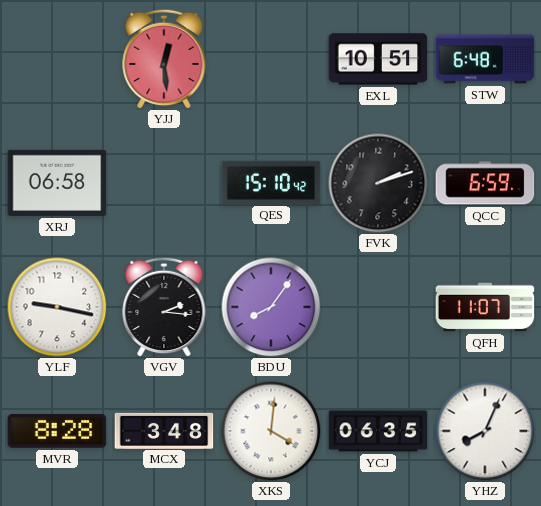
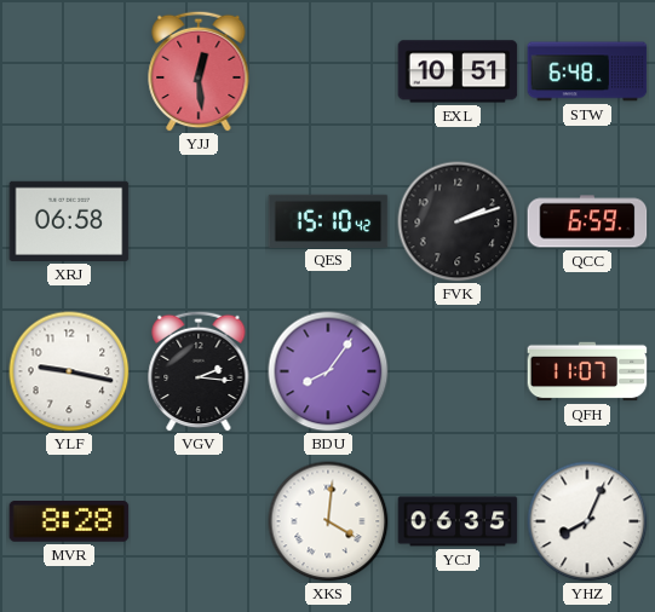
MCX: 3:48 -> none (164, 430)
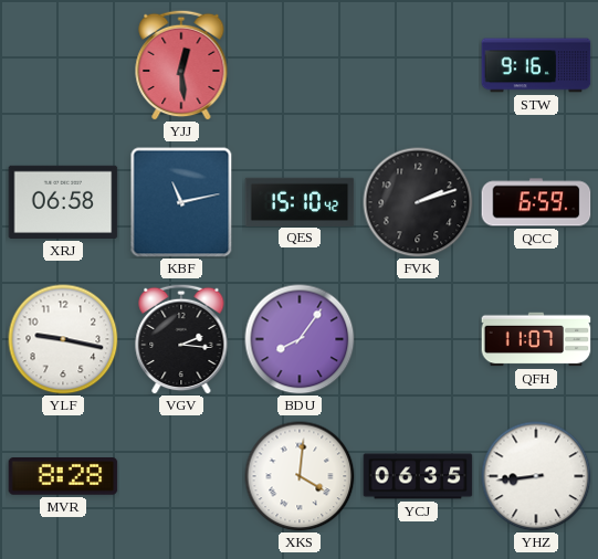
EXL: 10:51 -> none (458, 71)
STW: 6:48 -> 9:16 (536, 65)
KBF: none -> 11:13 (181, 202)
YHZ: 8:04 -> 8:44 (536, 476)
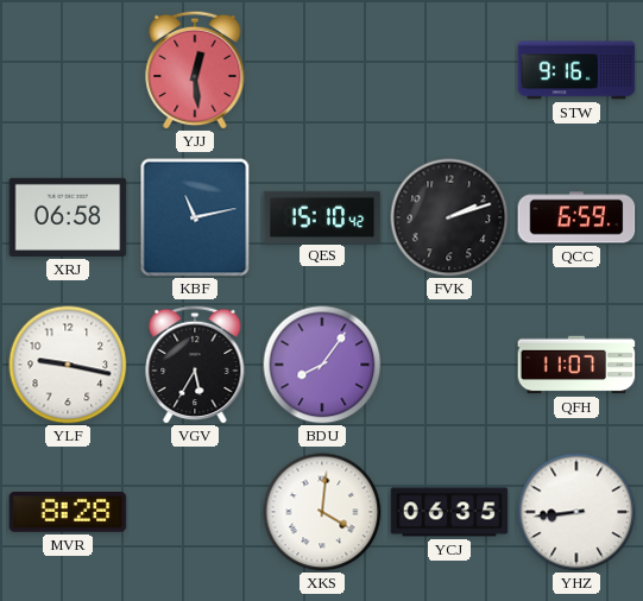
VGV: 2:16 -> 5:35 (195, 365)
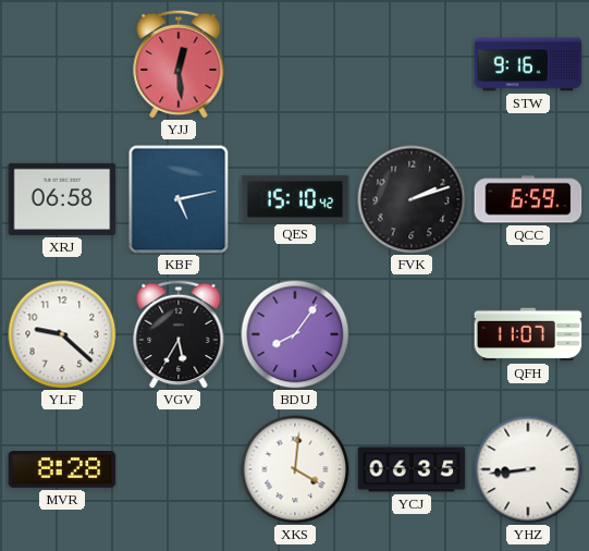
KBF: 11:13 -> 5:13 (179, 199)
YLF: 9:17 -> 9:22 (62, 334)
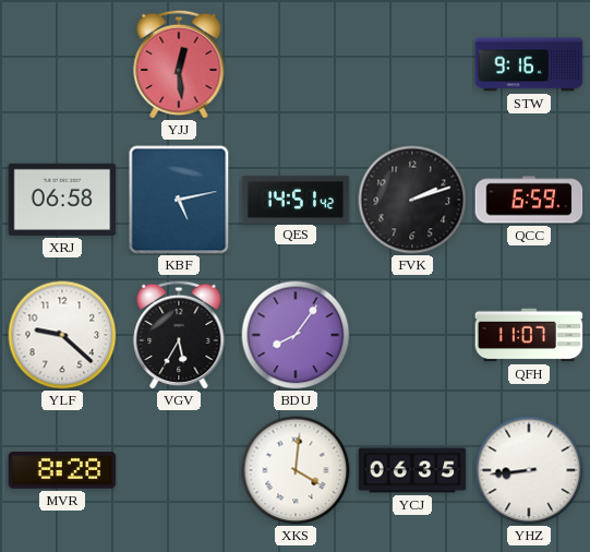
QES: 15:10 -> 14:51 (296, 199)
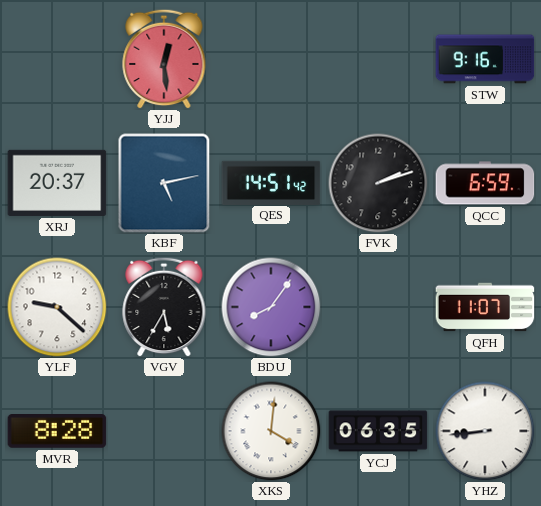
XRJ: 06:58 -> 20:37 (57, 183)
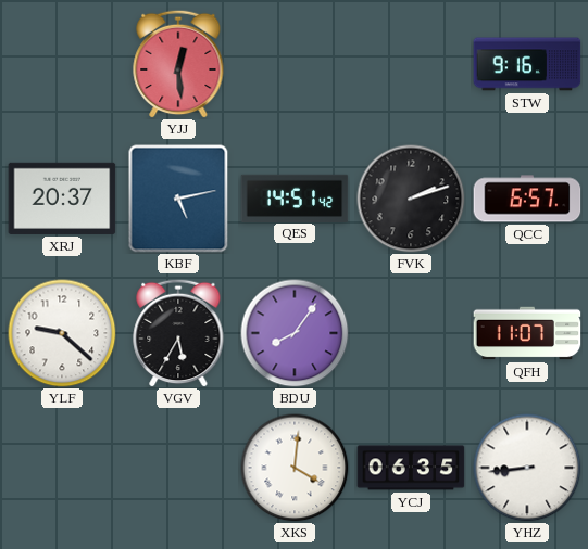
QCC: 6:59 -> 6:57 (527, 199)
MVR: 8:28 -> none (57, 431)
